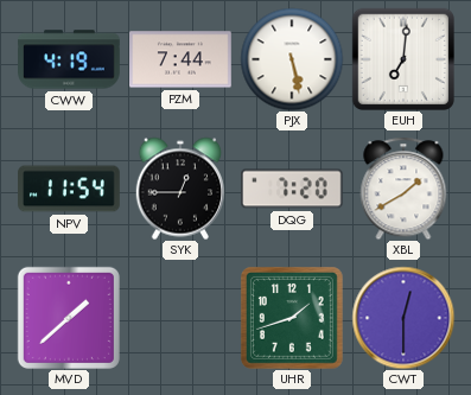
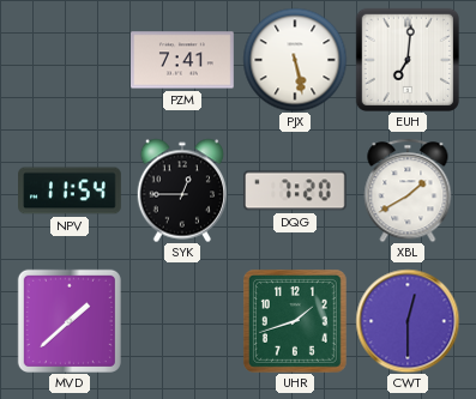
CWW: 4:19 -> none (70, 59)
PZM: 7:44 -> 7:41 (183, 60)
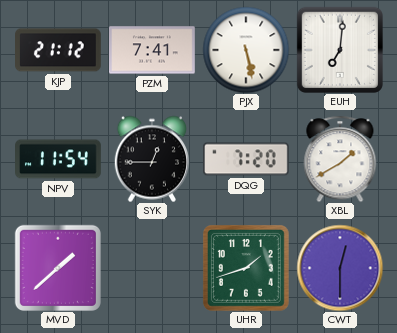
KJP: none -> 21:12 (59, 50)
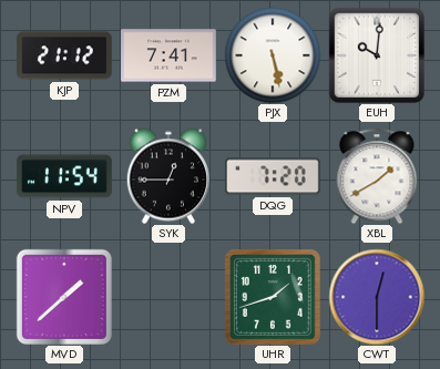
EUH: 7:01 -> 10:01 (377, 55)
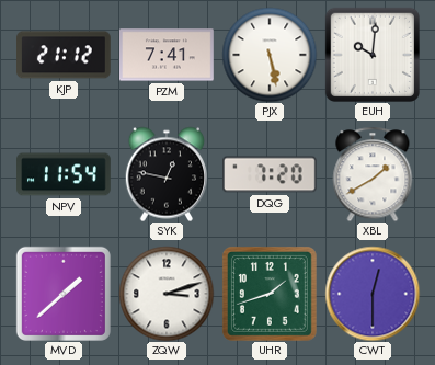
SYK: 12:45 -> 12:47 (165, 174)
ZQW: none -> 3:12 (167, 294)
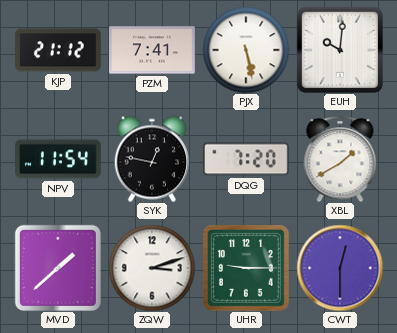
UHR: 1:42 -> 9:15 (246, 268)
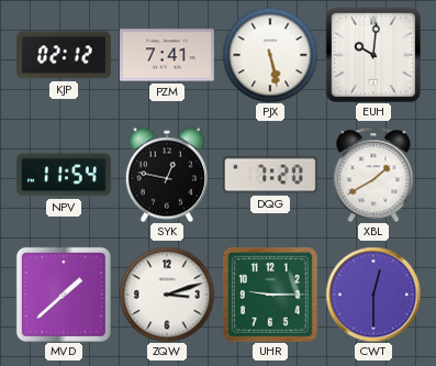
KJP: 21:12 -> 02:12 (65, 55)
